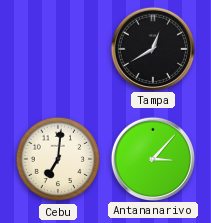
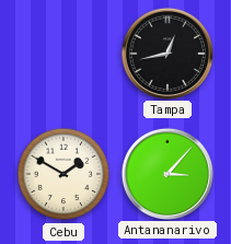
Tampa: 12:40 -> 12:43 (166, 53)
Cebu: 7:01 -> 1:50 (63, 174)
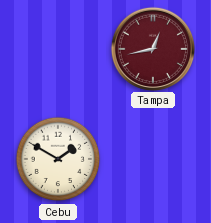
Tampa dial: black -> burgundy (152, 48)
Antananarivo: 3:07 -> none (166, 173)
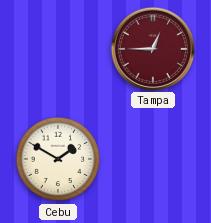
Tampa: 12:43 -> 12:45 (152, 48)
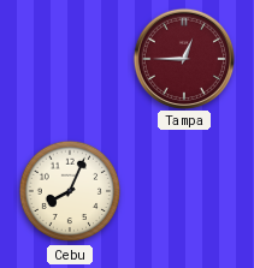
Cebu: 1:50 -> 8:04 (70, 191)
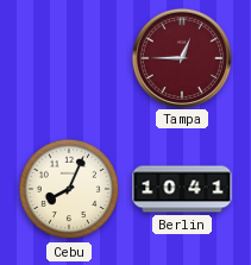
Berlin: none -> 10:41 (182, 189)
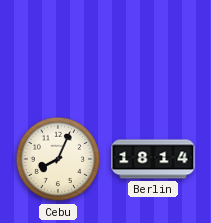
Tampa: 12:45 -> none (181, 57)
Berlin: 10:41 -> 18:14 (153, 159)
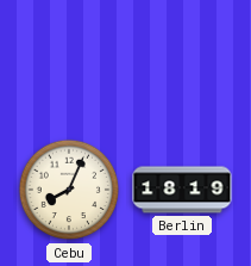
Berlin: 18:14 -> 18:19 (182, 190)
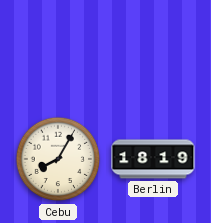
Cebu: 8:04 -> 8:05 (58, 159)
